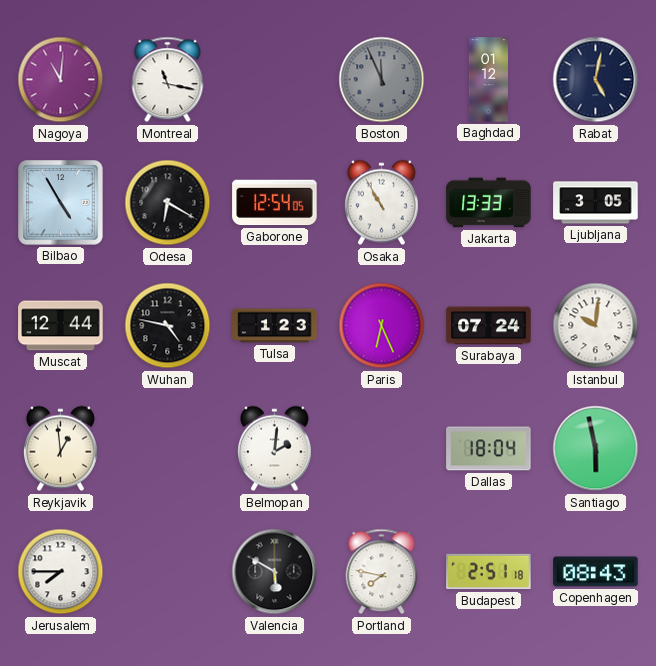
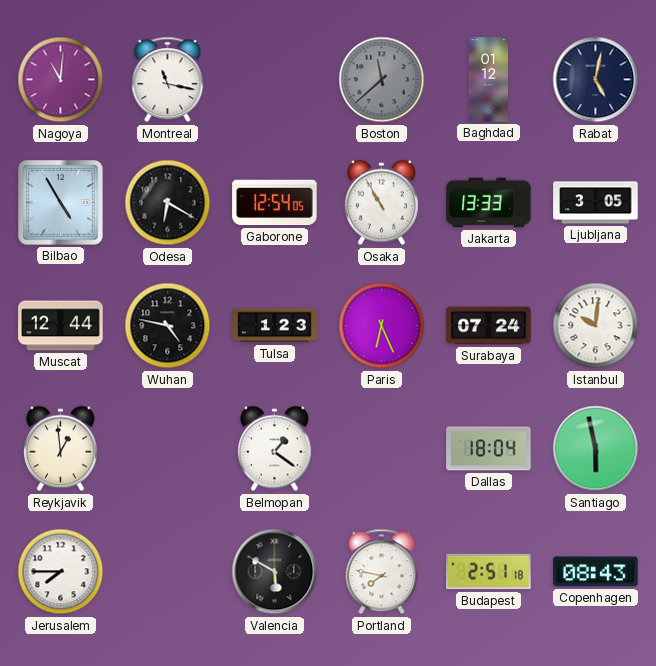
Boston: 11:56 -> 11:38 (382, 80)
Belmopan: 2:01 -> 1:21 (274, 449)
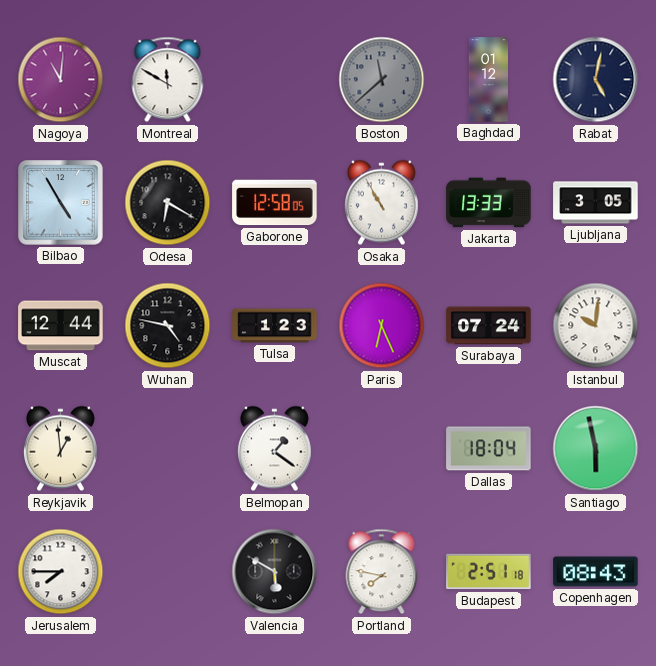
Montreal: 11:17 -> 11:50 (168, 80)
Gaborone: 12:54 -> 12:58 (275, 203)
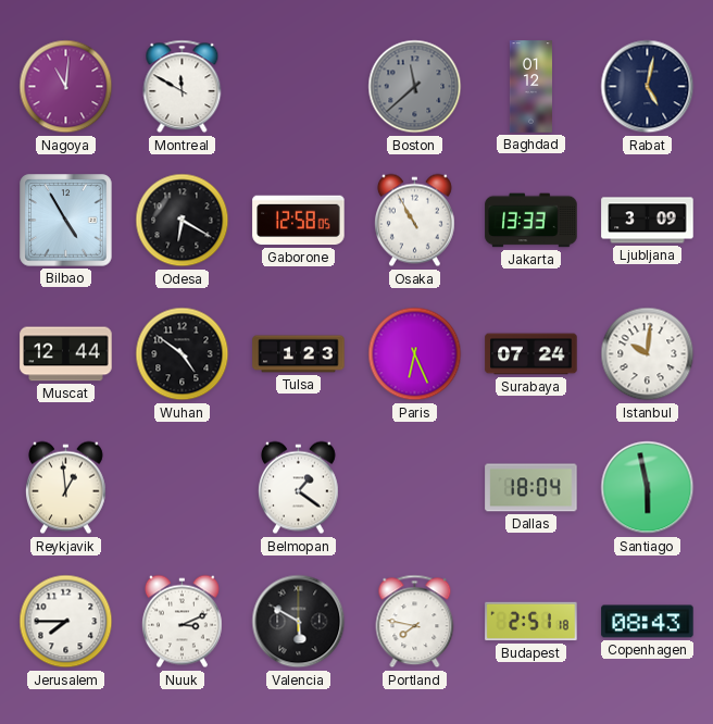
Ljubljana: 3:05 -> 3:09 (648, 221)
Wuhan: 4:47 -> 4:51 (183, 354)
Nuuk: none -> 3:11 (182, 622)
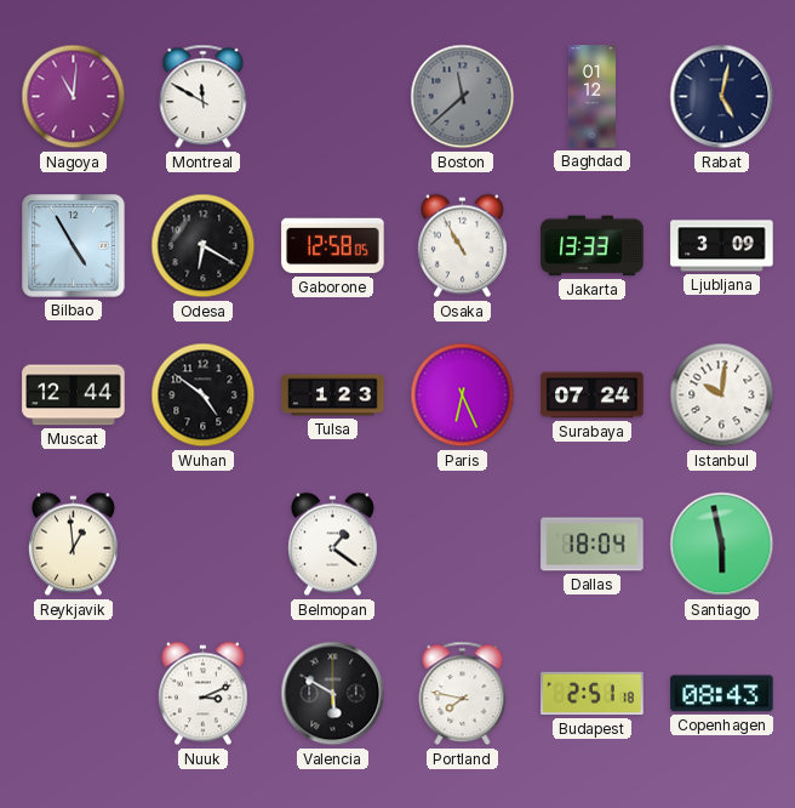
Jerusalem: 7:45 -> none (66, 622)
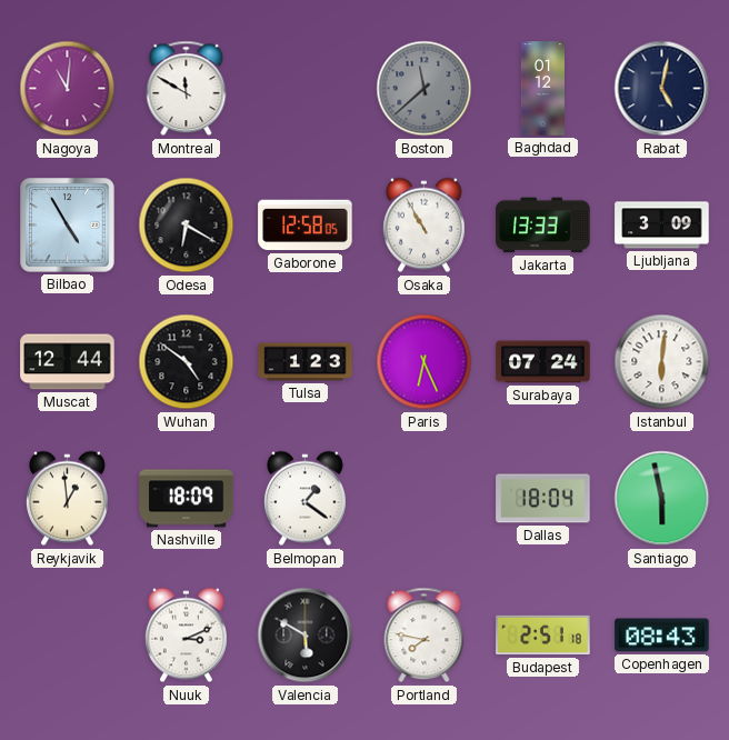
Istanbul: 10:01 -> 6:01 (662, 362)
Nashville: none -> 18:09 (187, 499)
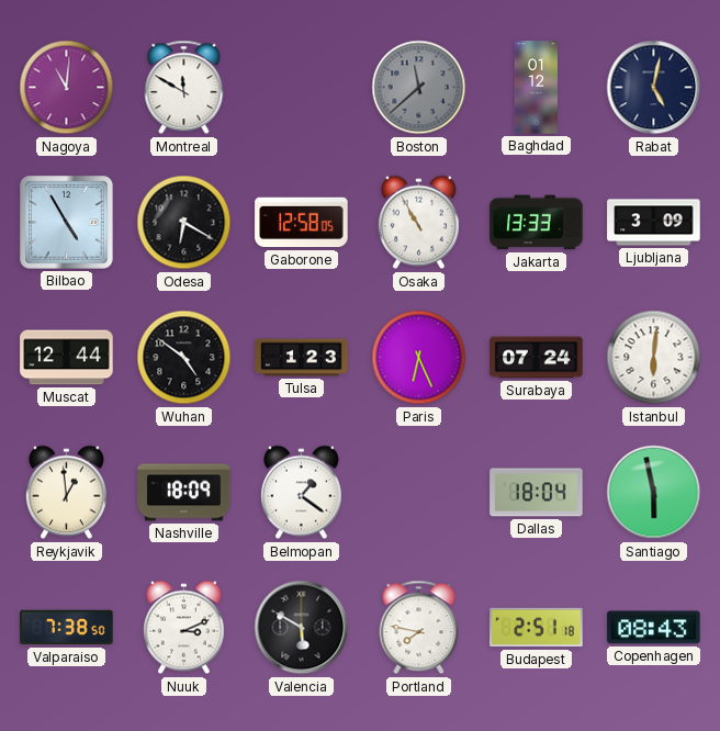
Valparaiso: none -> 7:38 (67, 628)
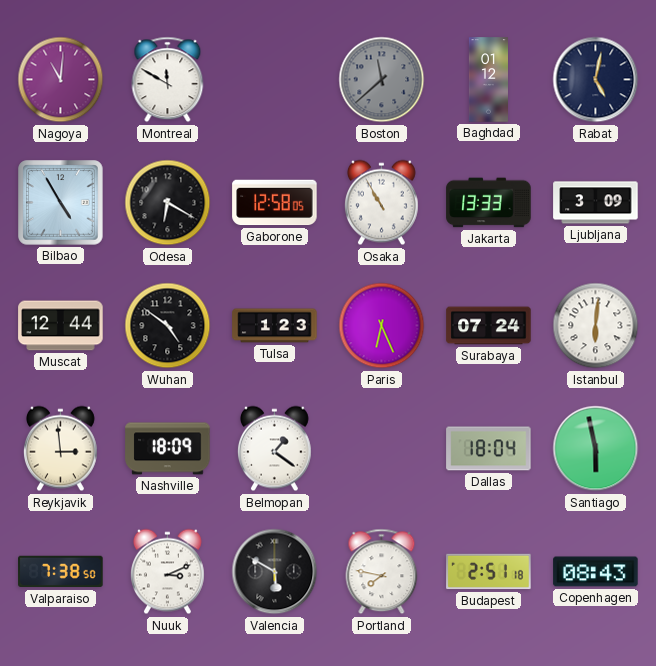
Reykjavik: 12:59 -> 2:59 (60, 449)
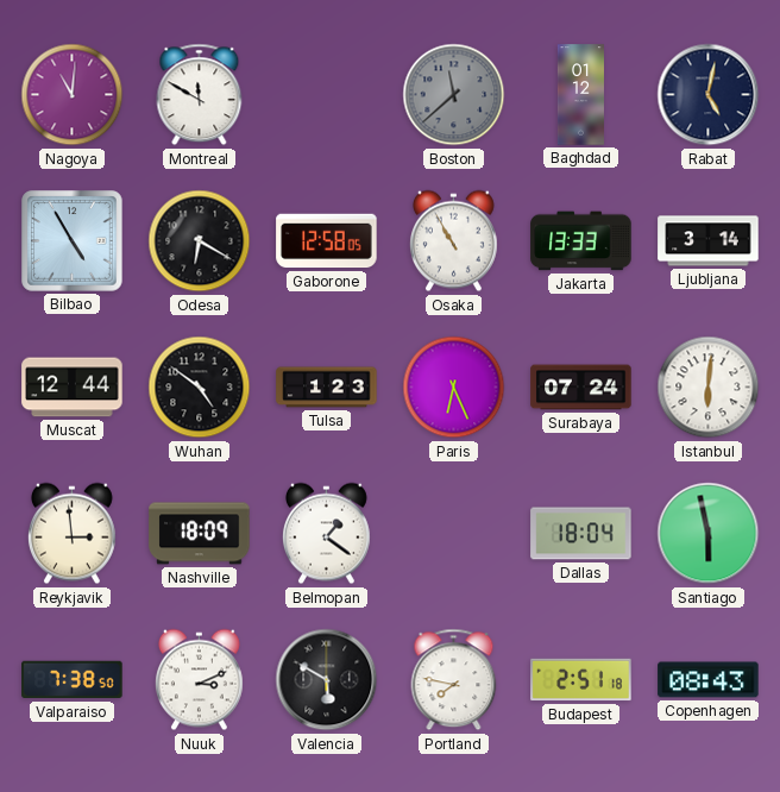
Ljubljana: 3:09 -> 3:14 (709, 241)
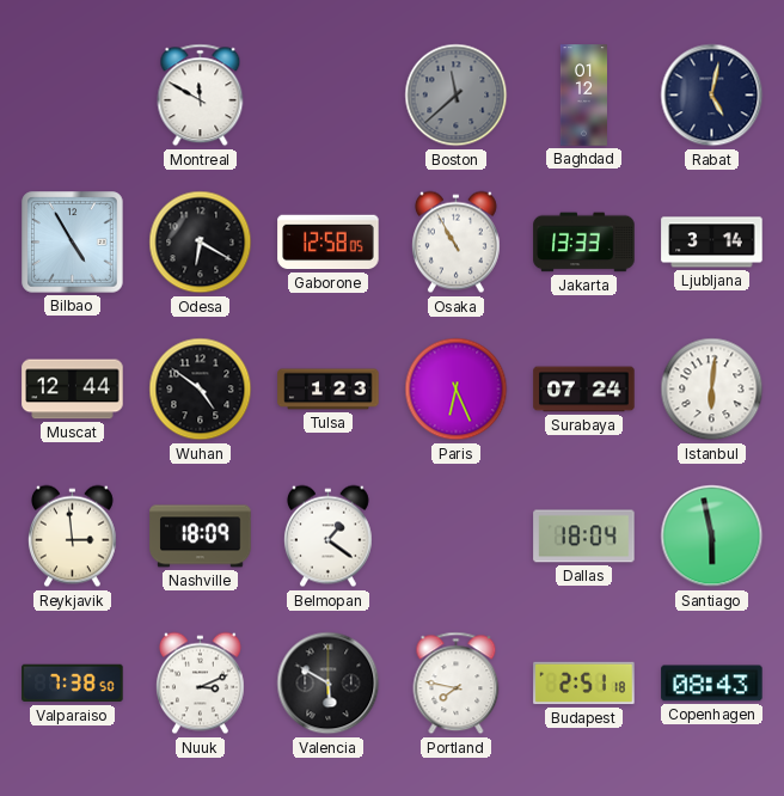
Nagoya: 11:01 -> none (73, 95)
